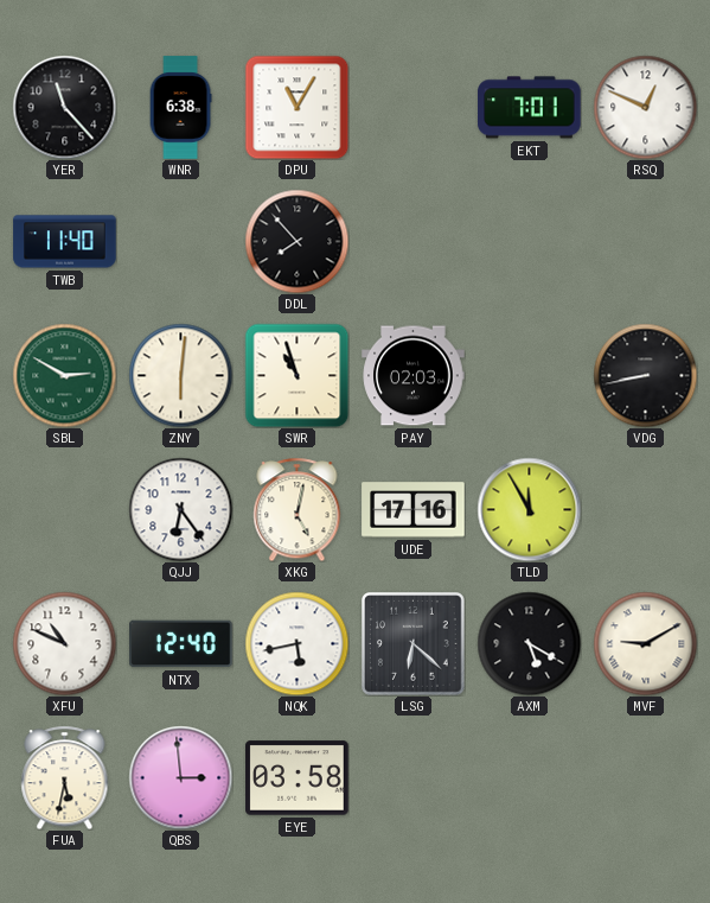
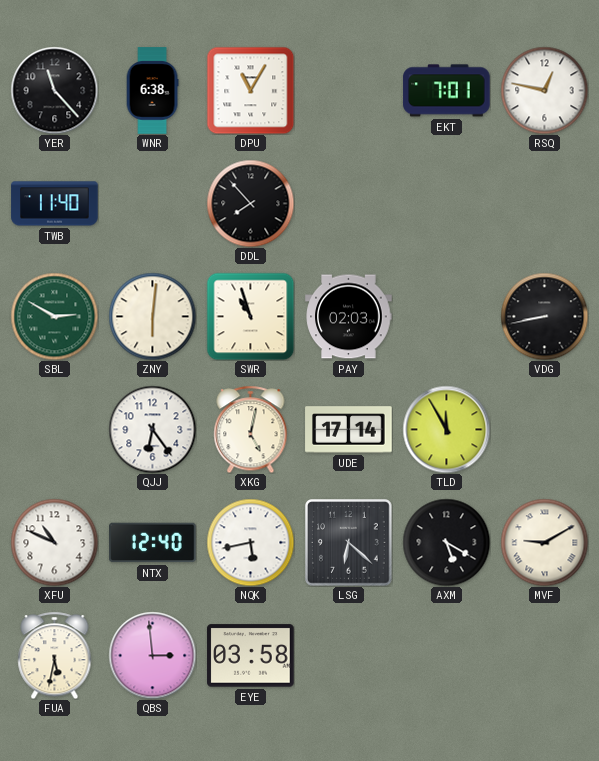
RSQ: 12:49 -> 12:47 (544, 90)
UDE: 17:16 -> 17:14 (349, 430)
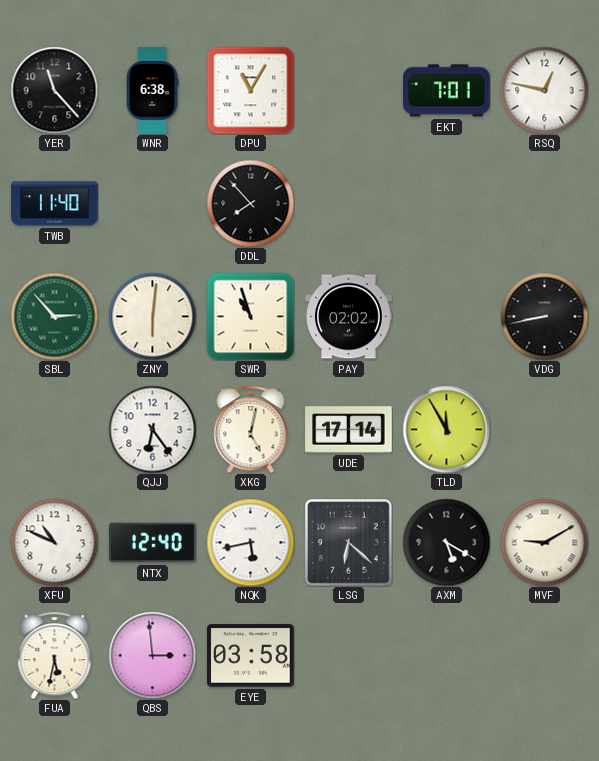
SBL: 2:50 -> 2:53 (54, 316)
PAY: 02:03 -> 02:02 (349, 317)
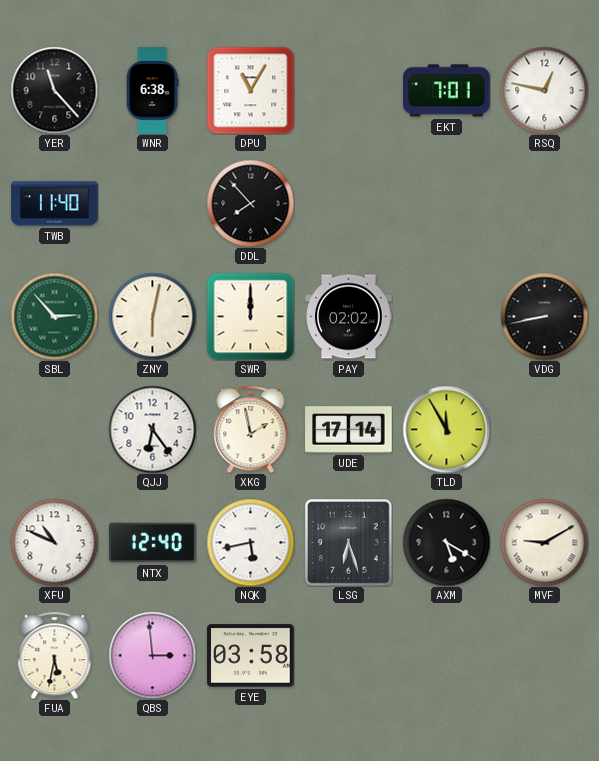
ZNY: 6:01 -> 6:02 (152, 316)
SWR: 10:57 -> 12:00 (250, 316)
XKG: 5:02 -> 1:58 (251, 429)
LSG: 6:22 -> 6:27 (349, 543)
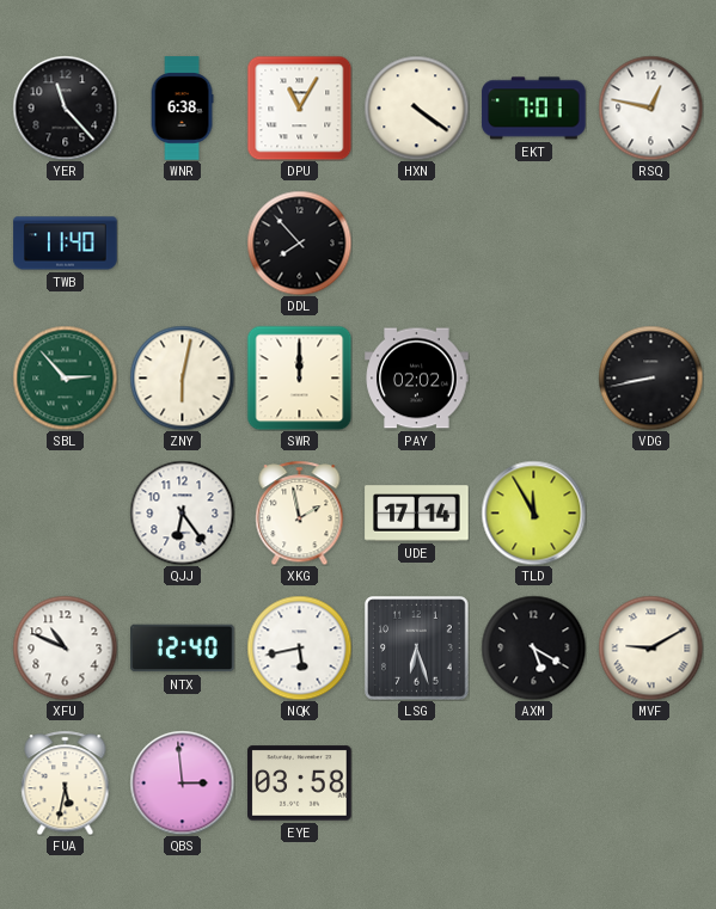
HXN: none -> 4:21 (416, 108)
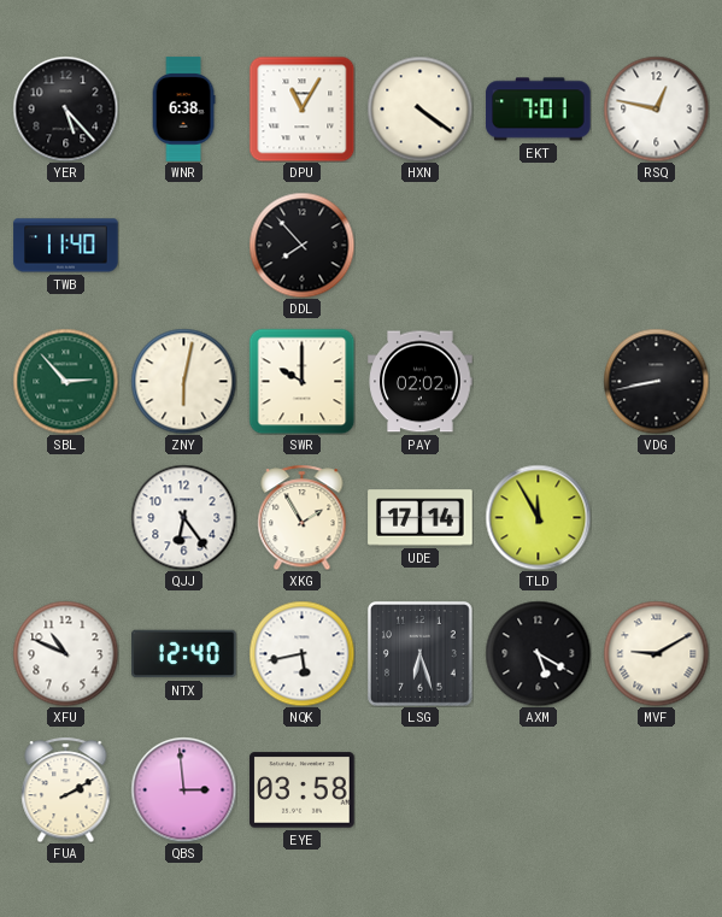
YER: 11:23 -> 5:23 (65, 108)
SWR: 12:00 -> 10:00 (301, 381)
XKG: 1:58 -> 1:55 (303, 517)
FUA: 5:32 -> 2:10 (66, 789)
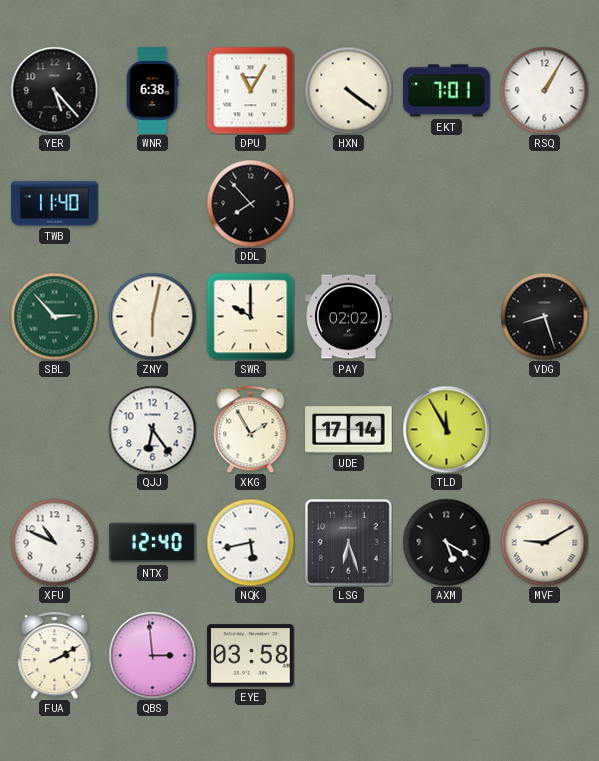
RSQ: 12:47 -> 1:05 (544, 90)
VDG: 8:43 -> 8:27 (544, 316)
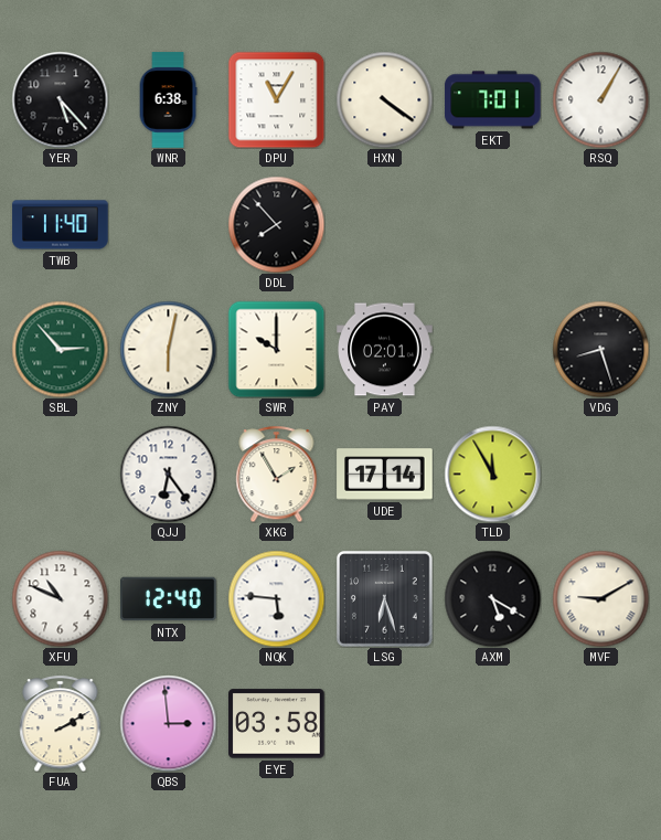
PAY: 02:02 -> 02:01 (385, 350)
NQK: 5:43 -> 5:46 (276, 598)
